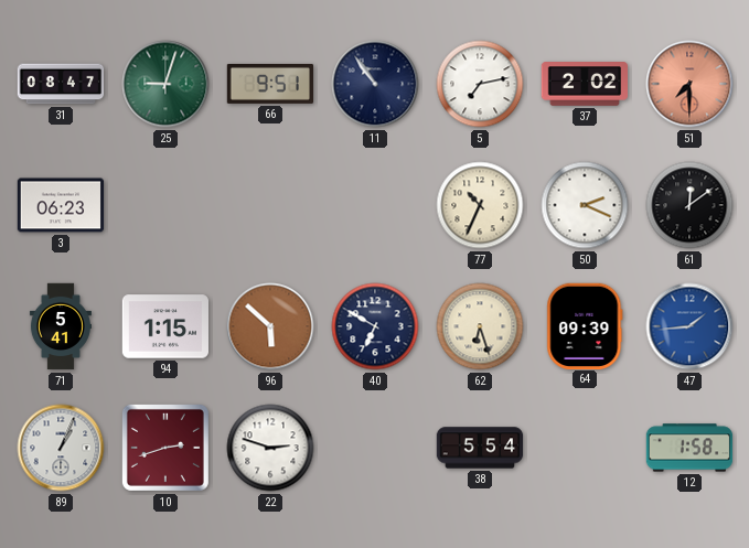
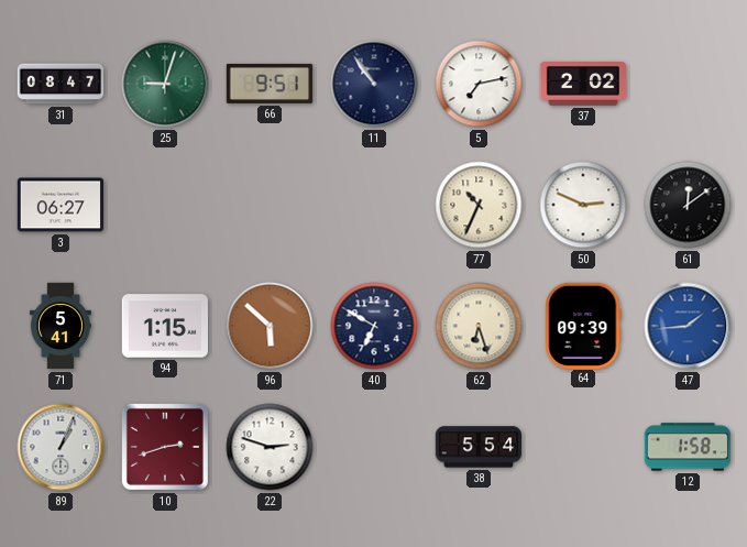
51: 7:30 -> none (689, 84)
3: 06:23 -> 06:27 (61, 205)
50: 2:19 -> 2:49 (583, 205)
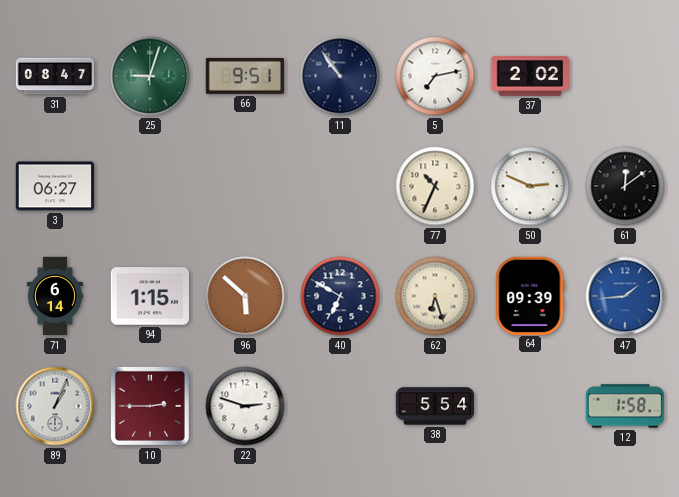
71: 5:41 -> 6:14 (55, 296)
10: 2:42 -> 2:45 (150, 406)
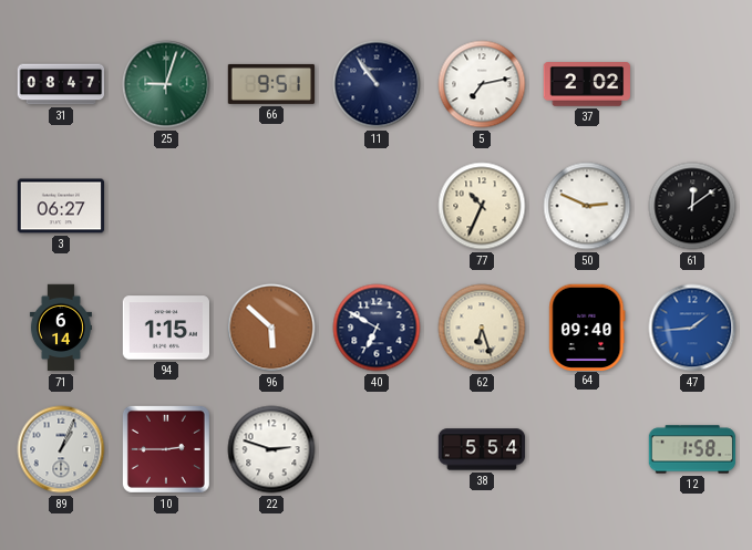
64: 09:39 -> 09:40 (587, 326)
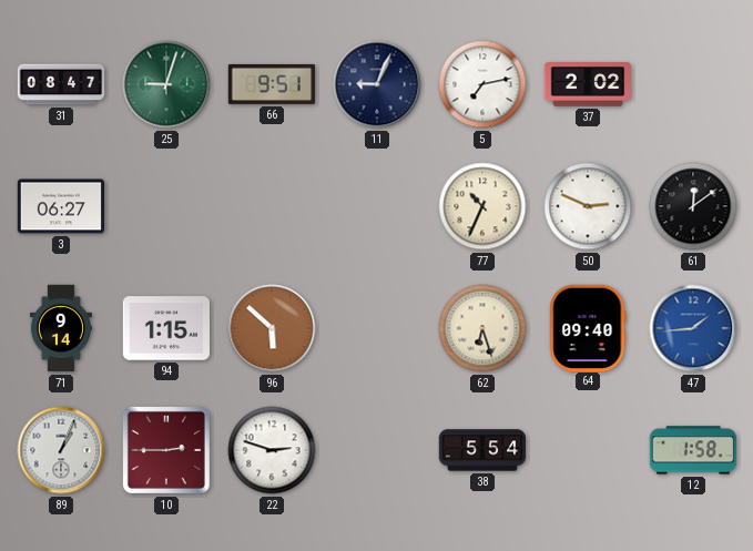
11: 10:54 -> 9:04 (377, 84)
71: 6:14 -> 9:14 (61, 328)
40: 6:50 -> none (377, 328)
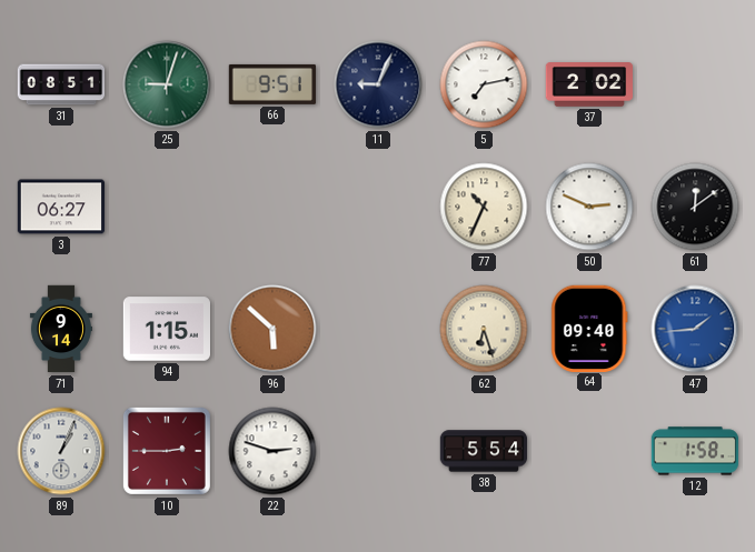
31: 08:47 -> 08:51 (61, 84)
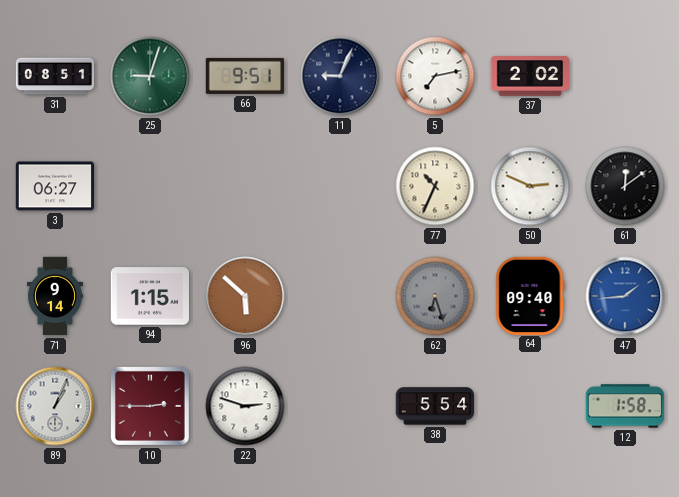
62 dial: cream -> grey (435, 296)
